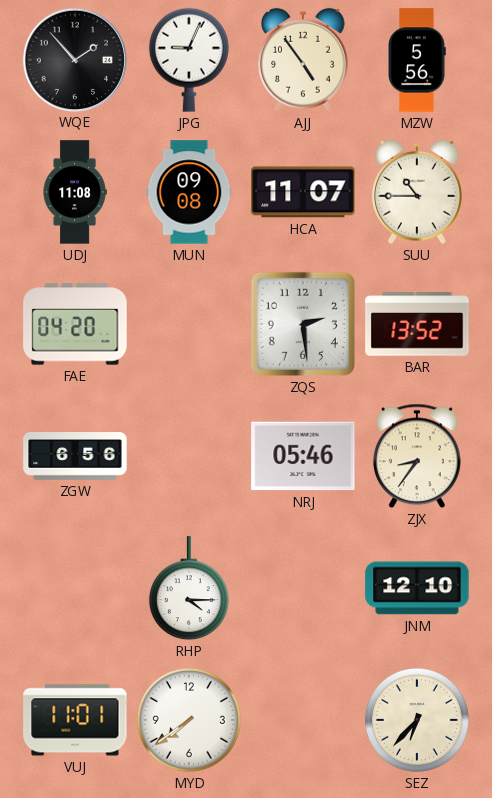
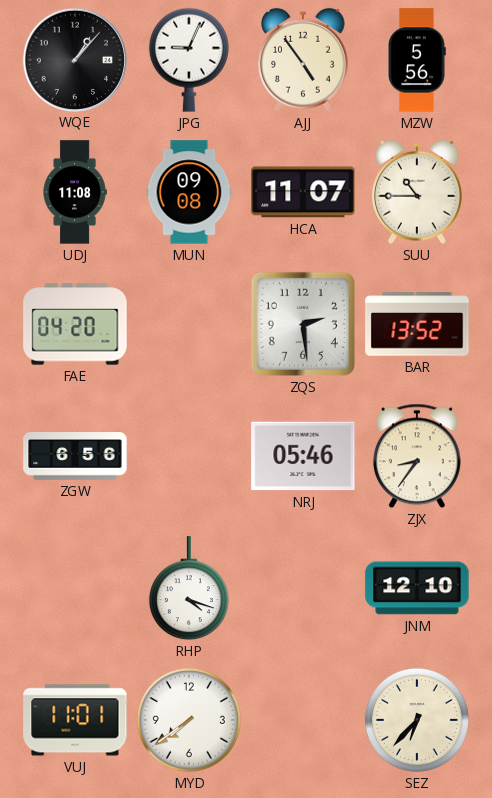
WQE: 1:53 -> 1:07 (74, 59)
RHP: 4:15 -> 4:18 (189, 589)
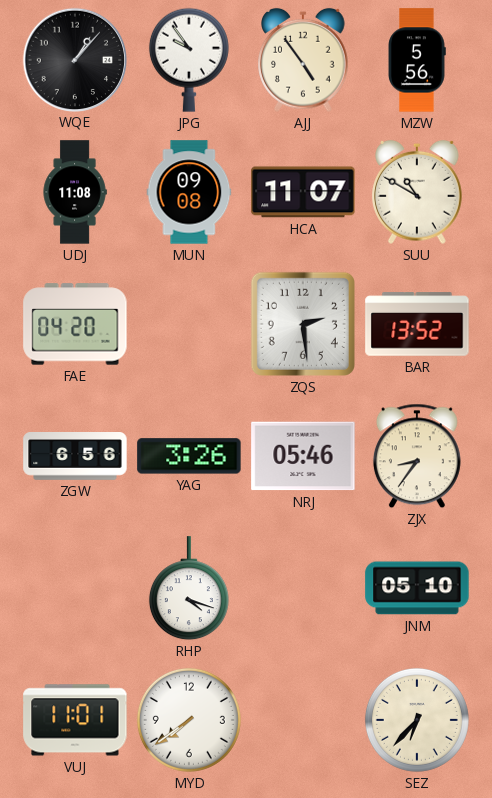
JPG: 9:04 -> 9:54 (189, 60)
SUU: 10:45 -> 10:50 (417, 192)
YAG: none -> 3:26 (189, 456)
JNM: 12:10 -> 05:10 (417, 588)
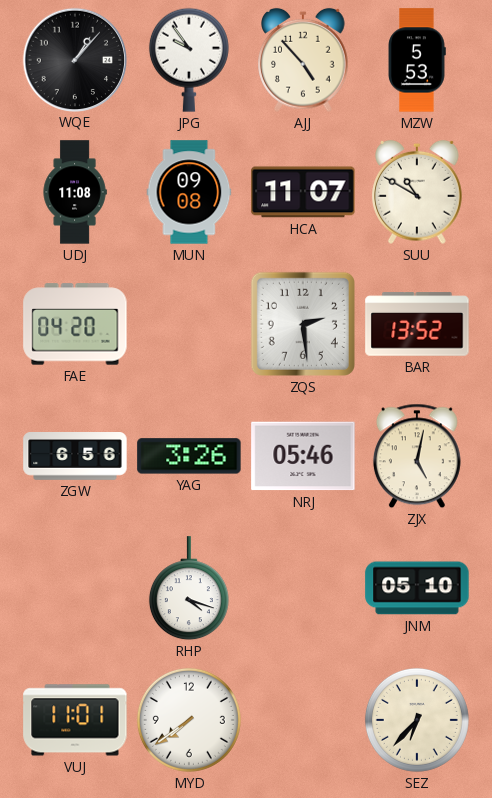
AJJ: 4:54 -> 4:53 (303, 60)
MZW: 5:56 -> 5:53 (417, 60)
ZJX: 8:36 -> 5:02 (417, 456)
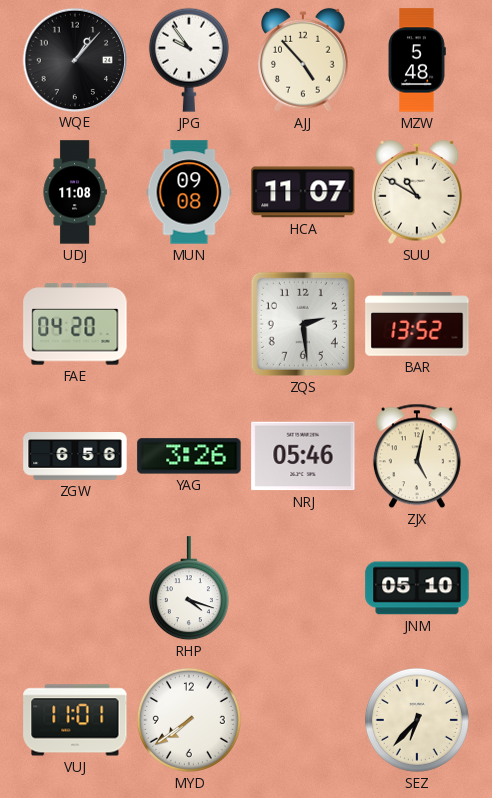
MZW: 5:53 -> 5:48 (417, 60)
